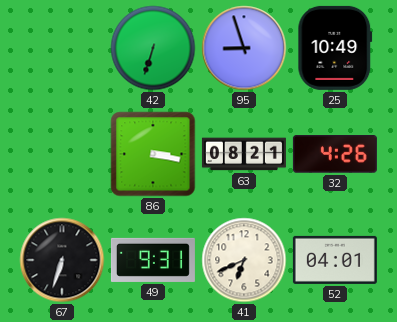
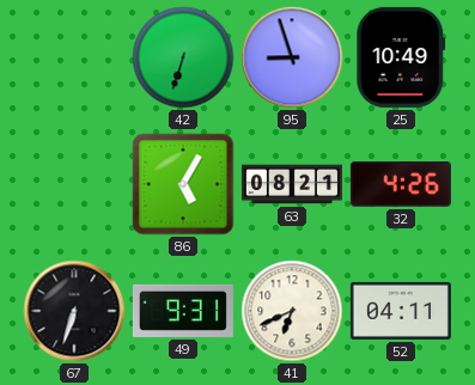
86: 3:17 -> 5:05 (183, 184)
52: 04:01 -> 04:11 (401, 311)
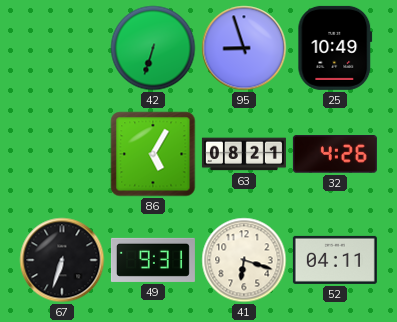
41: 6:41 -> 6:18 (244, 260)
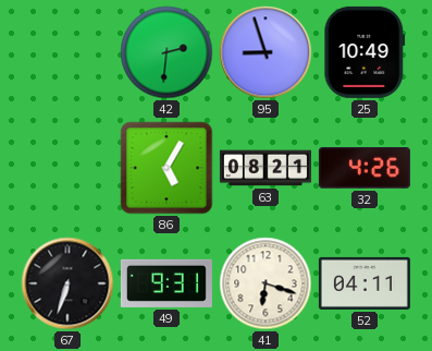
42: 6:33 -> 2:31 (166, 52)
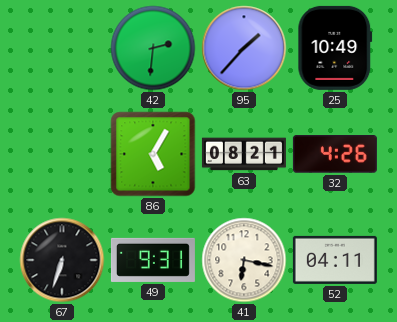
95: 8:57 -> 1:37 (244, 48)
41: 6:18 -> 6:17 (244, 260)
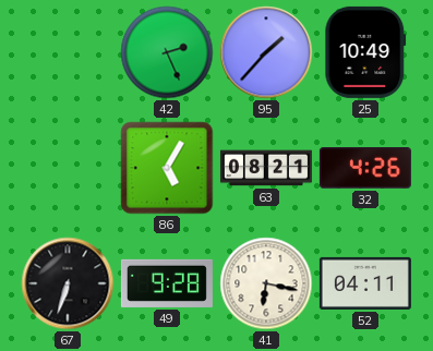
42: 2:31 -> 2:26 (167, 52)
49: 9:31 -> 9:28 (167, 283)
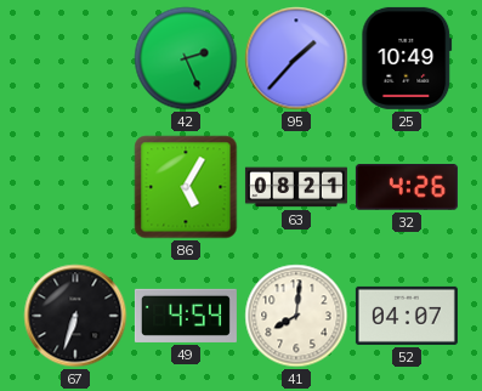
49: 9:28 -> 4:54 (186, 316)
41: 6:17 -> 8:01 (296, 316)
52: 04:11 -> 04:07 (407, 316)
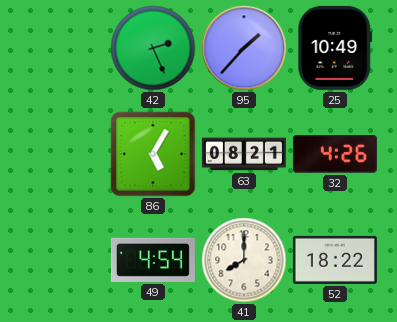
67: 6:33 -> none (75, 316)
41: 8:01 -> 8:00 (244, 260)
52: 04:07 -> 18:22 (335, 260)
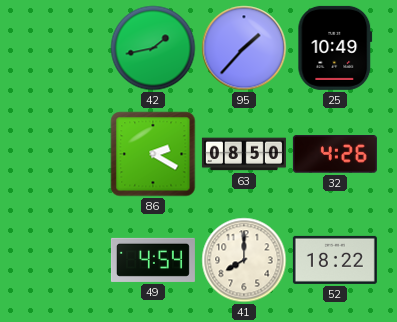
42: 2:26 -> 1:43 (153, 48)
86: 5:05 -> 2:20 (153, 154)
63: 08:21 -> 08:50 (244, 154)
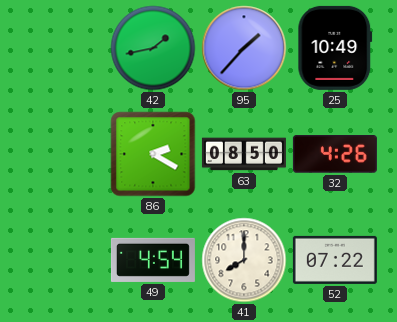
52: 18:22 -> 07:22 (335, 260)
